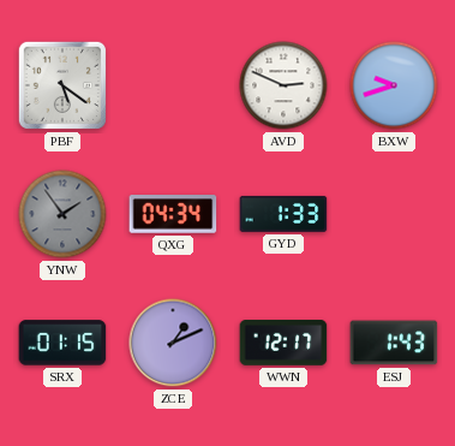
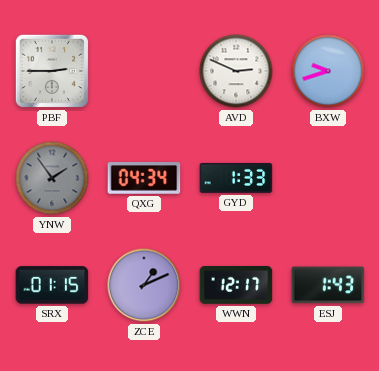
PBF: 5:21 -> 2:45 (52, 71)
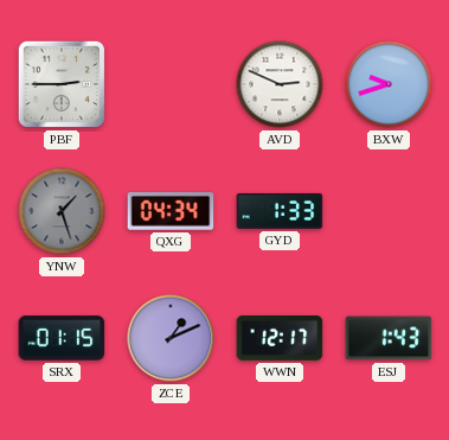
YNW: 1:54 -> 1:27 (62, 211)
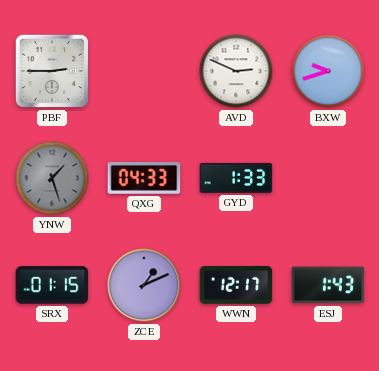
QXG: 04:34 -> 04:33 (144, 179)
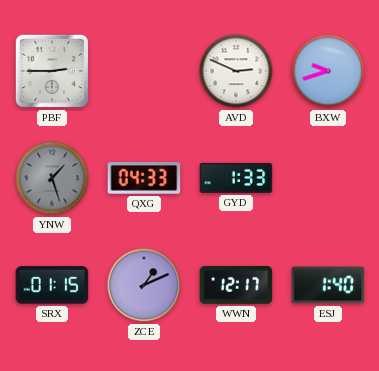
ESJ: 1:43 -> 1:40 (328, 285)
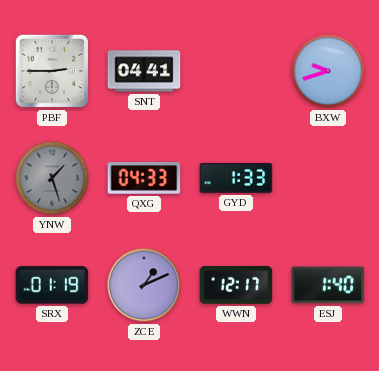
SNT: none -> 04:41 (144, 71)
AVD: 2:49 -> none (236, 71)
SRX: 01:15 -> 01:19 (52, 285)
